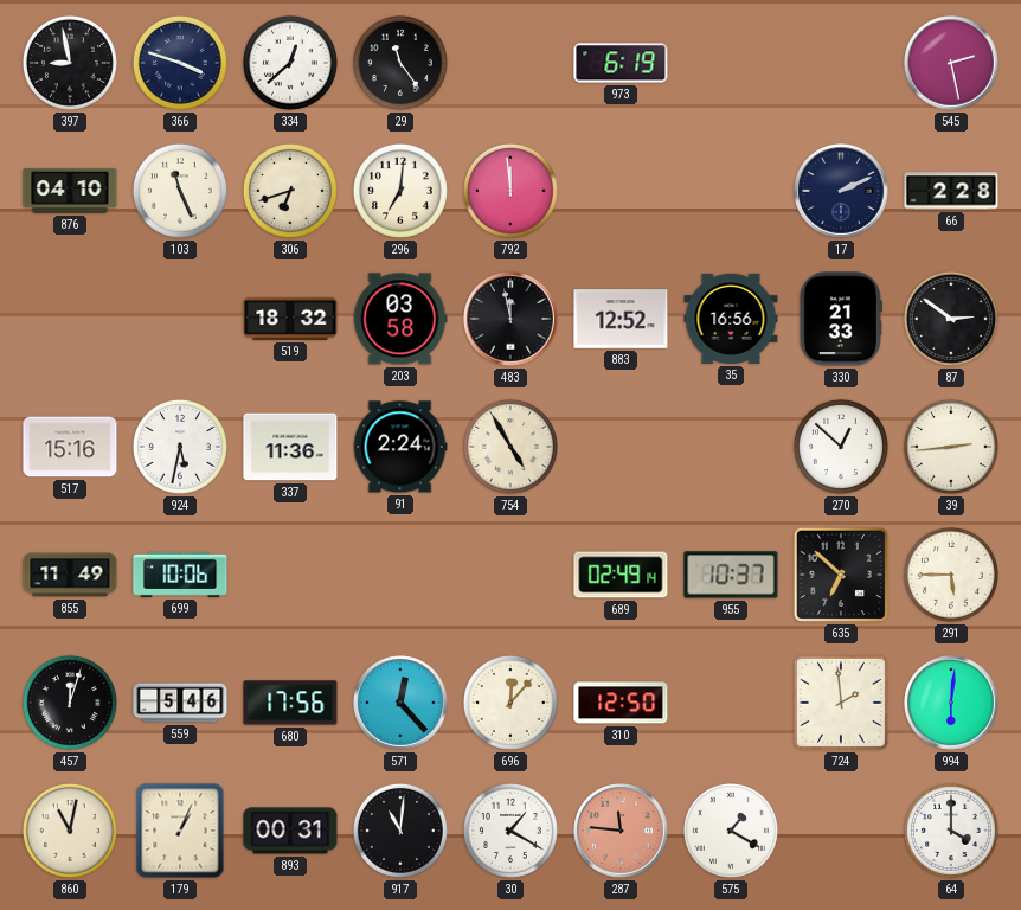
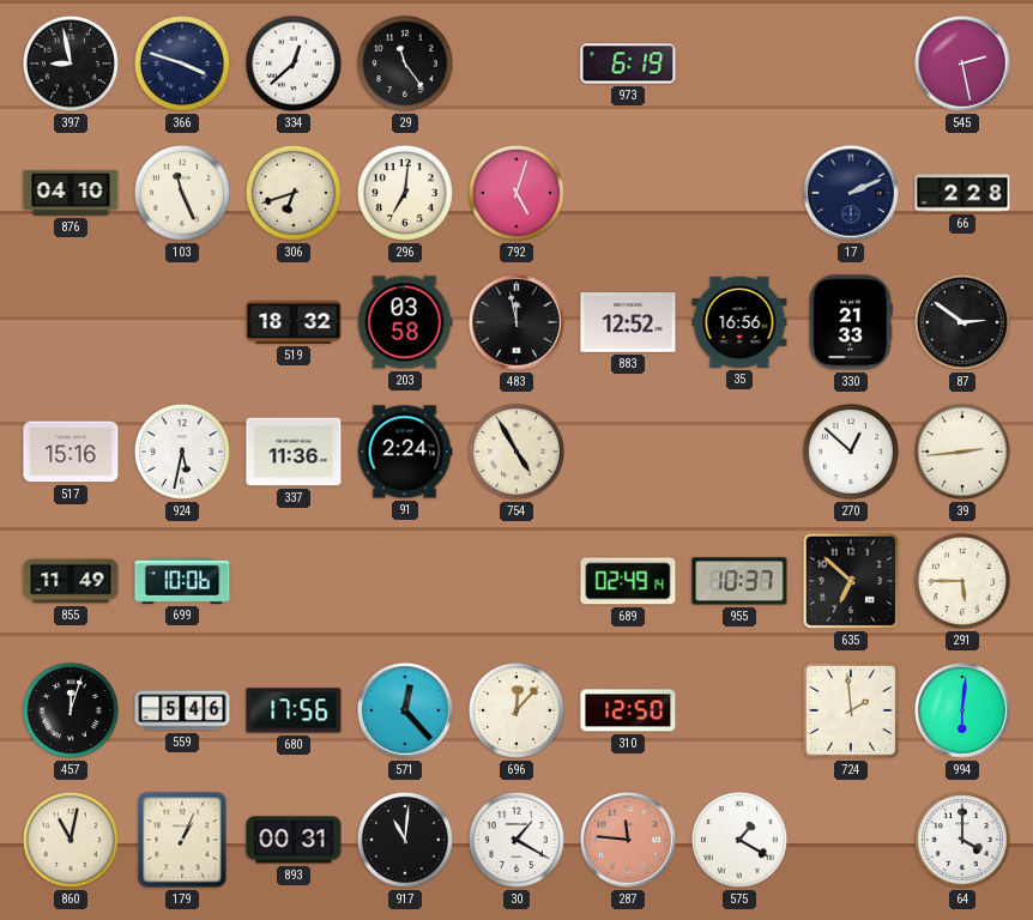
792: 11:59 -> 5:03 (516, 193)
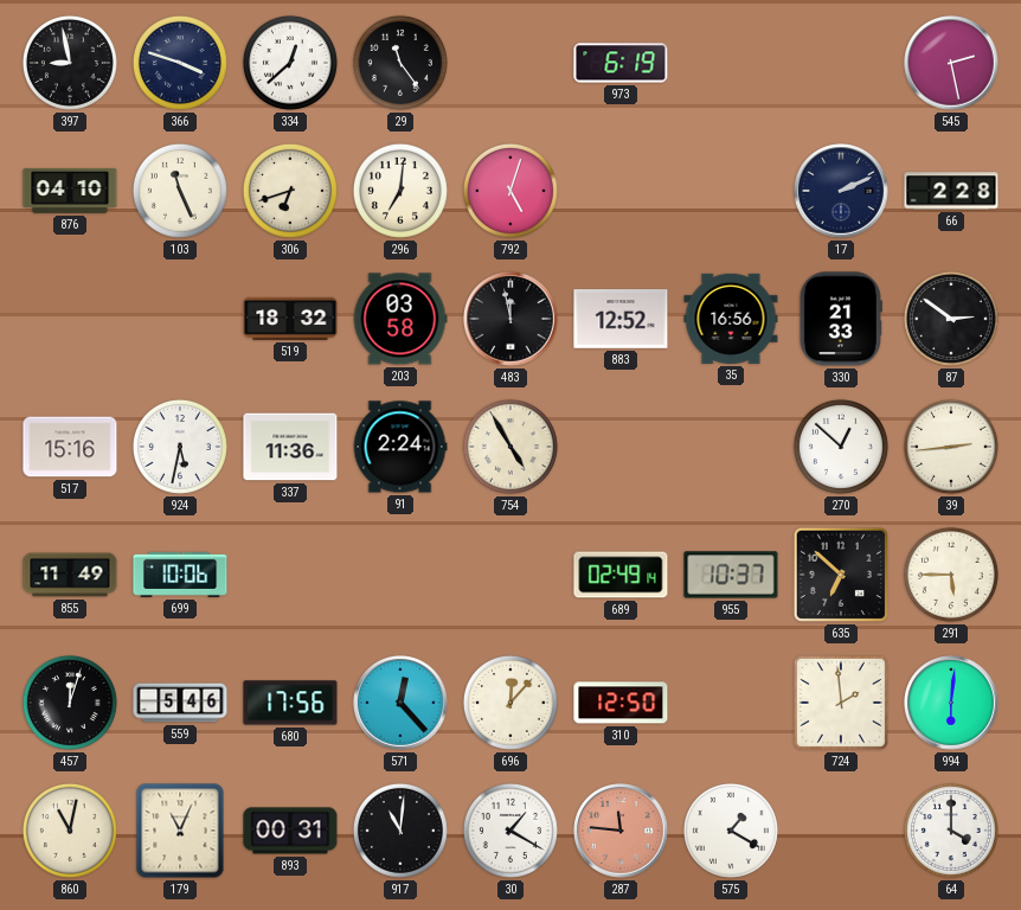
179: 1:04 -> 11:04 (180, 831)
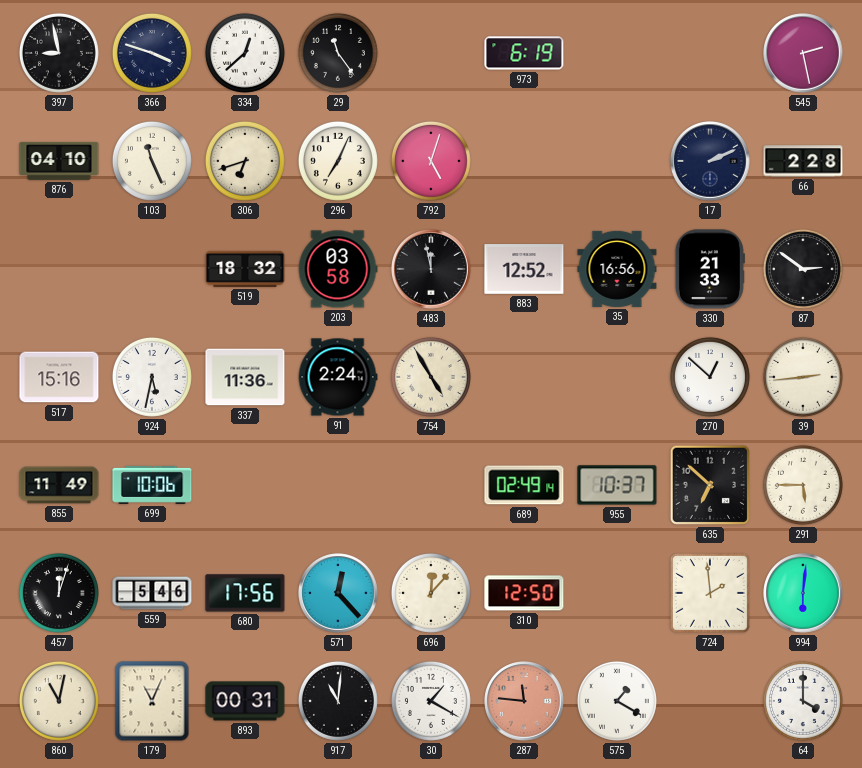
296: 7:01 -> 7:04 (338, 161)
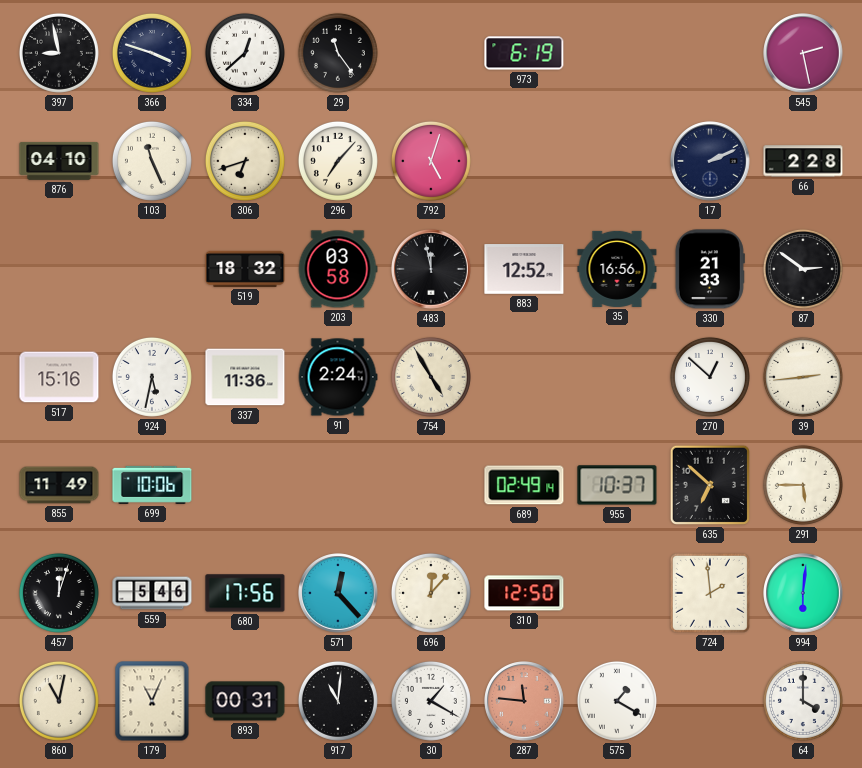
296: 7:04 -> 7:07 (338, 161)
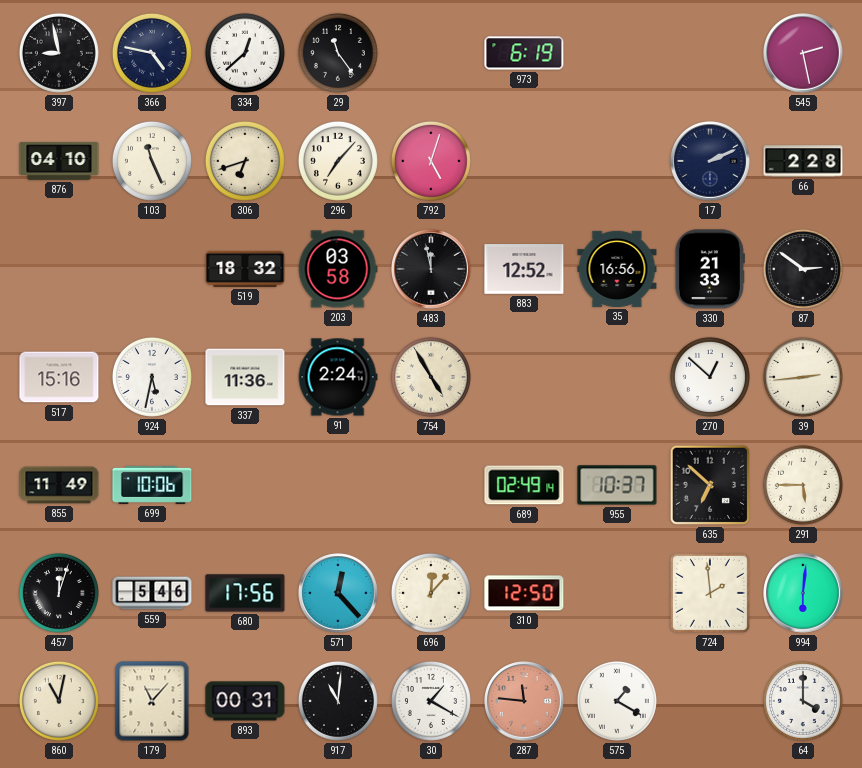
366: 3:48 -> 4:47 (152, 53)
179: 11:04 -> 11:07 (152, 701)
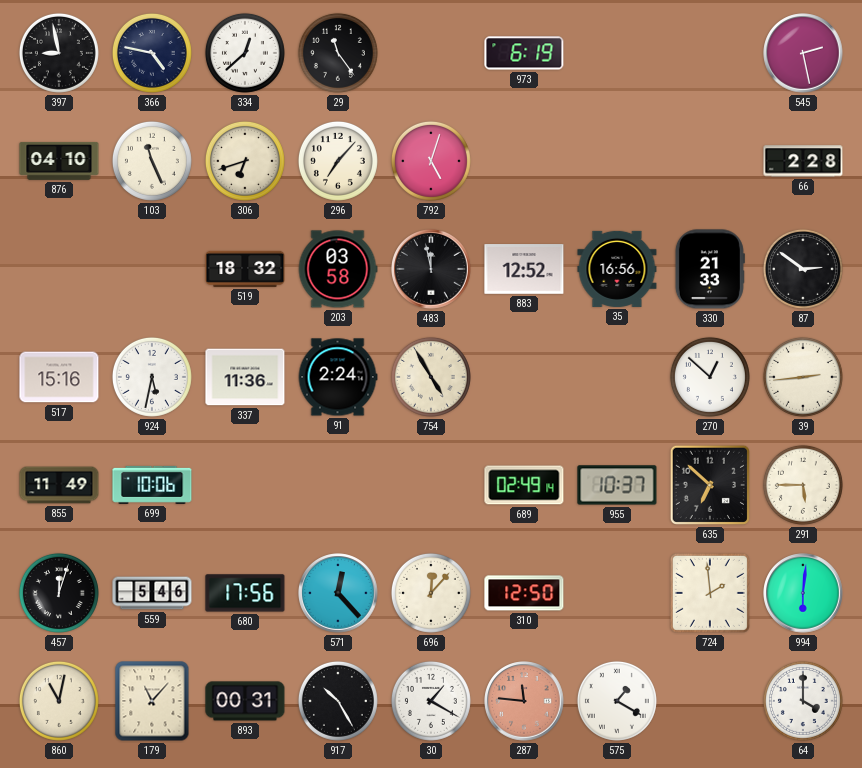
17: 2:11 -> none (710, 161)
917: 11:01 -> 10:25 (338, 701)
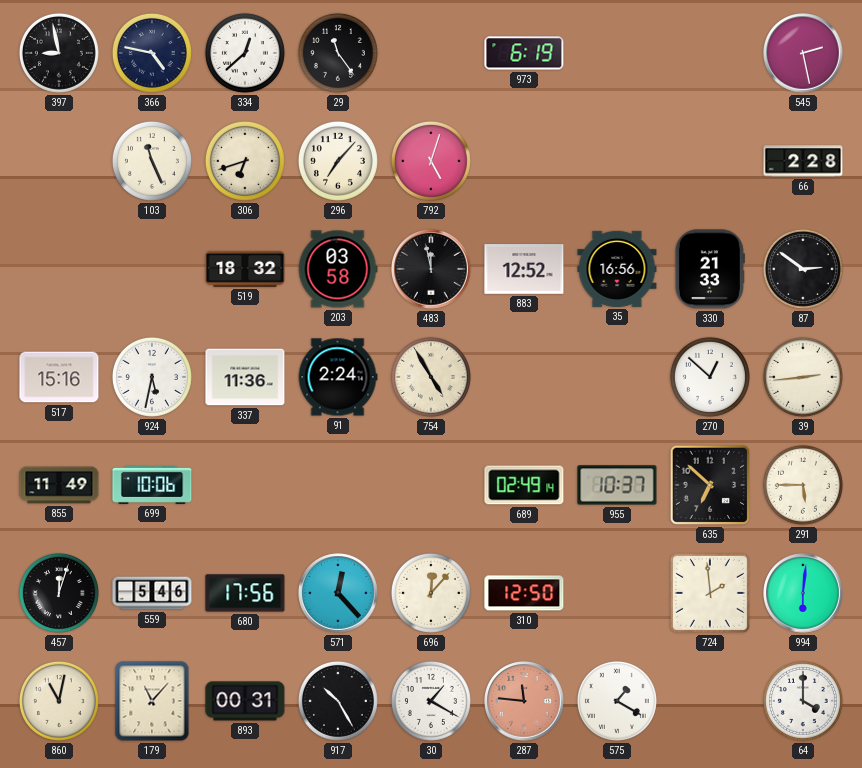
876: 04:10 -> none (59, 161)
